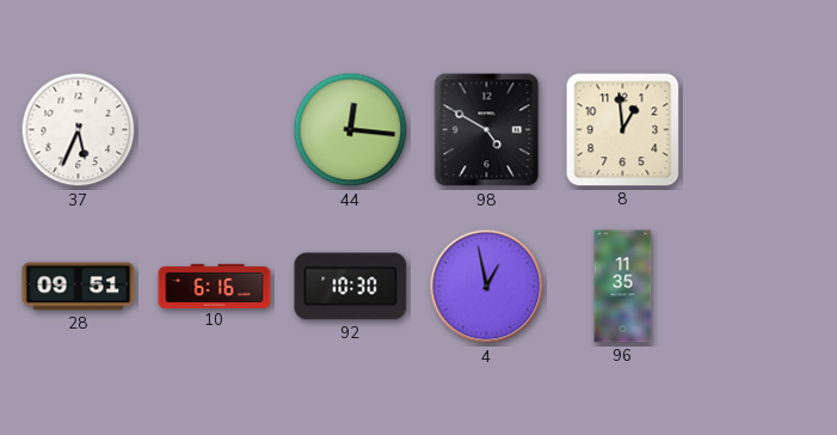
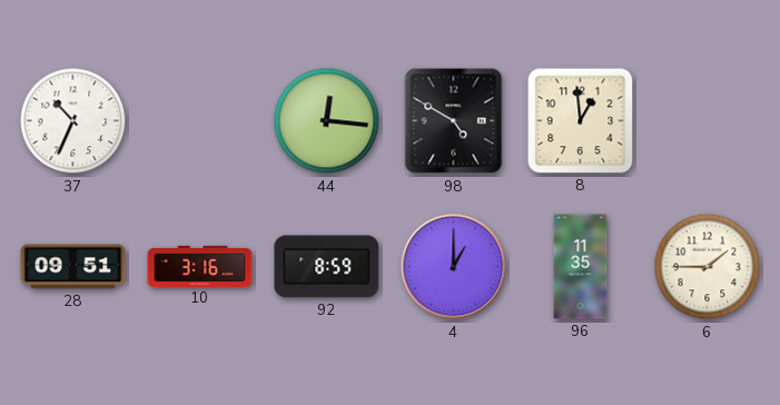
37: 5:34 -> 10:34 (73, 121)
10: 6:16 -> 3:16 (200, 266)
92: 10:30 -> 8:59 (327, 267)
4: 12:58 -> 1:00 (454, 267)
6: none -> 1:45 (708, 267)
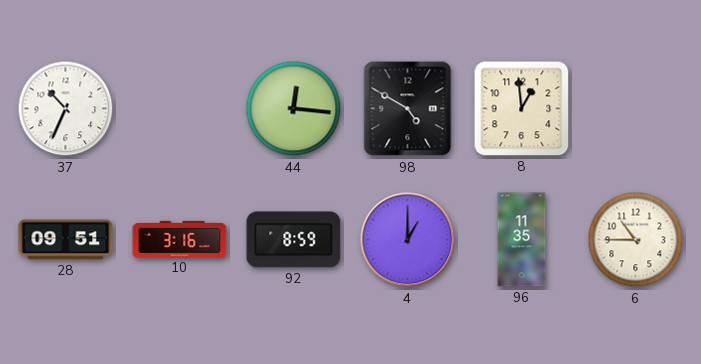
6: 1:45 -> 10:45 (636, 240)
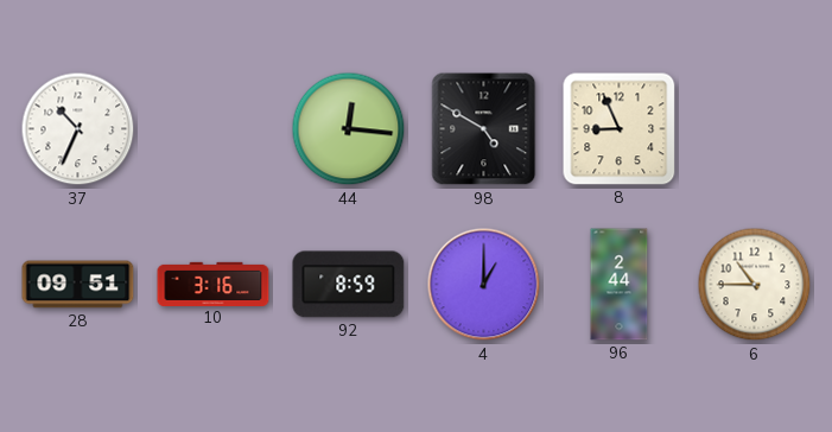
8: 12:59 -> 8:56 (620, 129)
96: 11:35 -> 2:44 (620, 285)
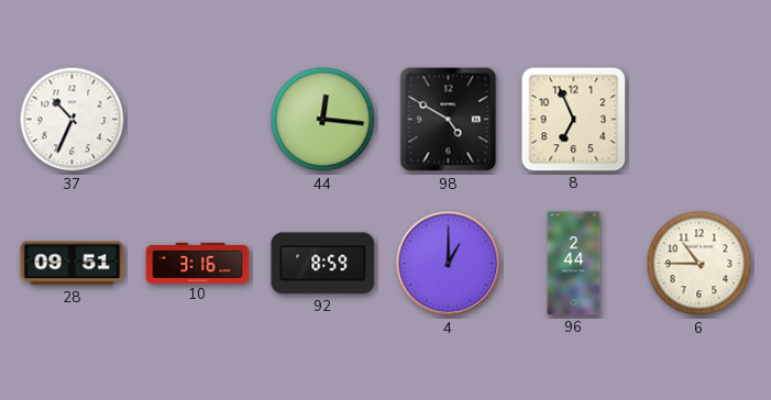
8: 8:56 -> 6:56 (574, 120)
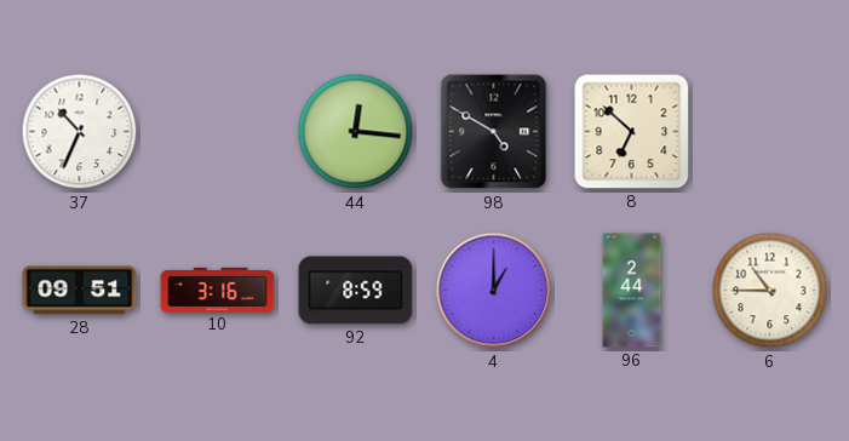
8: 6:56 -> 6:52 (632, 132)
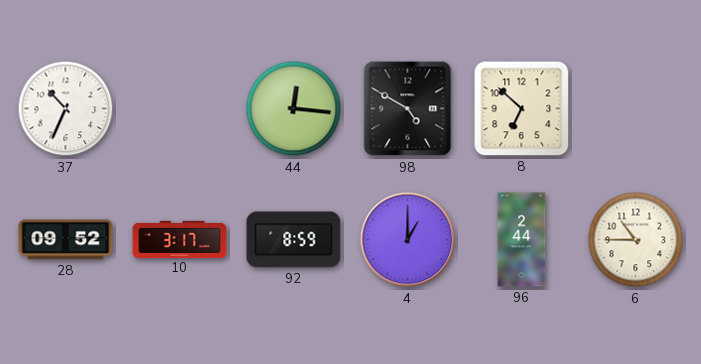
28: 09:51 -> 09:52 (66, 240)
10: 3:16 -> 3:17 (180, 239)
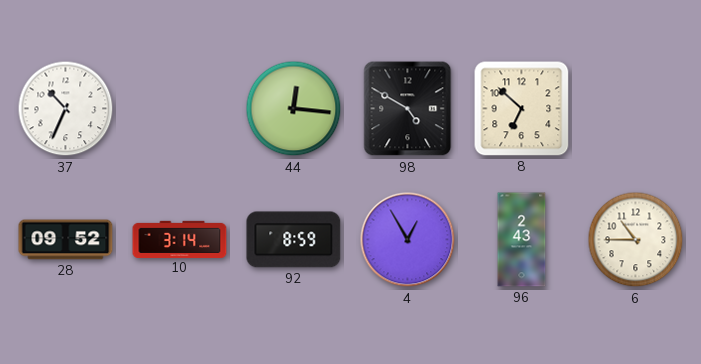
10: 3:17 -> 3:14 (180, 239)
4: 1:00 -> 12:55 (408, 240)
96: 2:44 -> 2:43 (522, 240)
